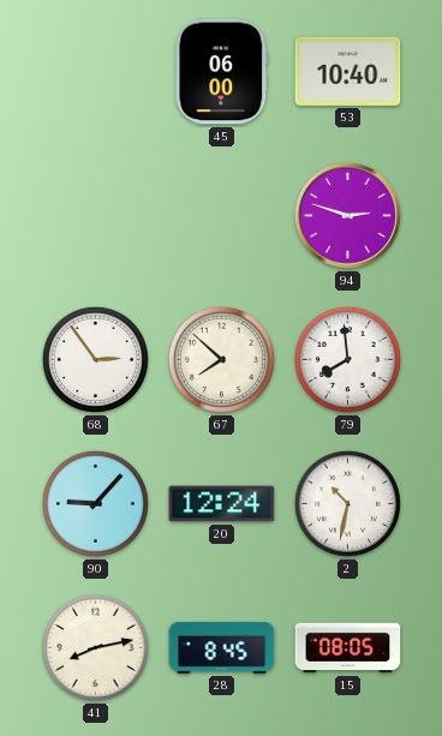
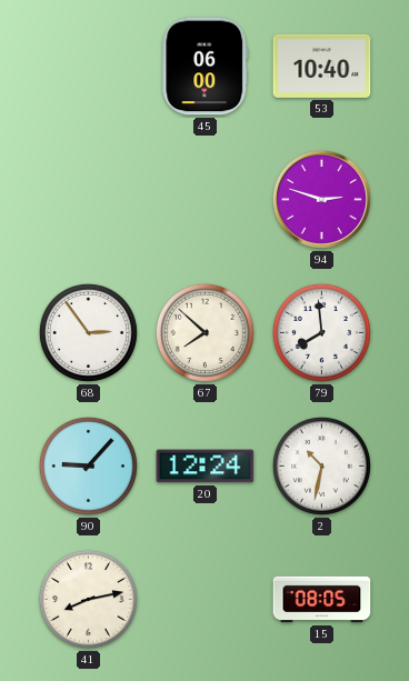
28: 8:45 -> none (222, 647)
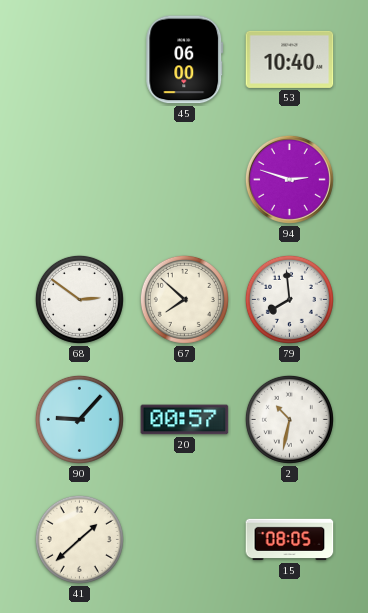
68: 2:54 -> 2:51 (79, 299)
20: 12:24 -> 00:57 (185, 420)
41: 8:13 -> 1:38 (79, 539)
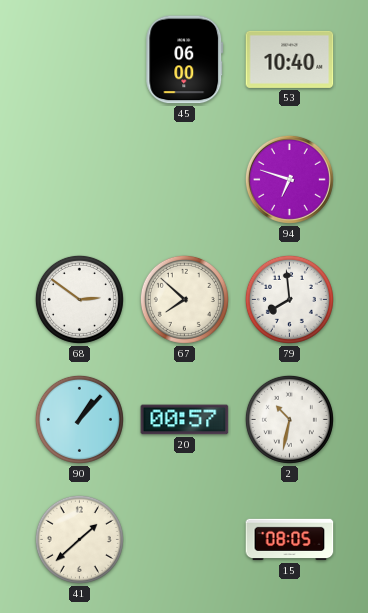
94: 2:48 -> 6:48 (289, 179)
90: 9:07 -> 1:07 (79, 419)
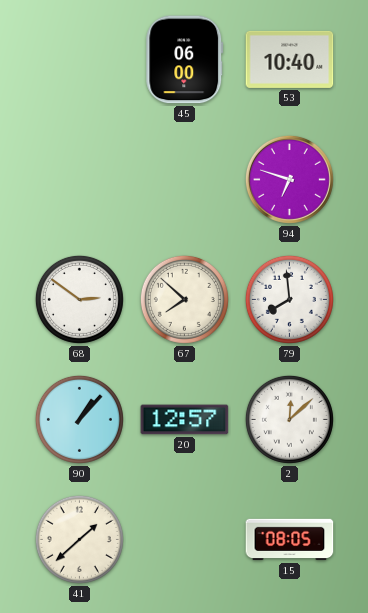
20: 00:57 -> 12:57 (185, 420)
2: 10:32 -> 12:08 (289, 419)
